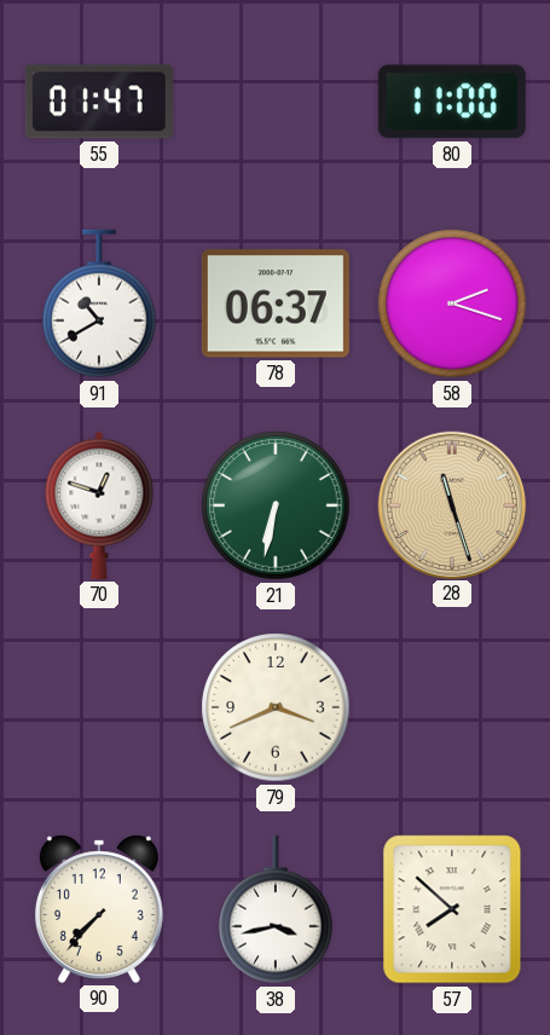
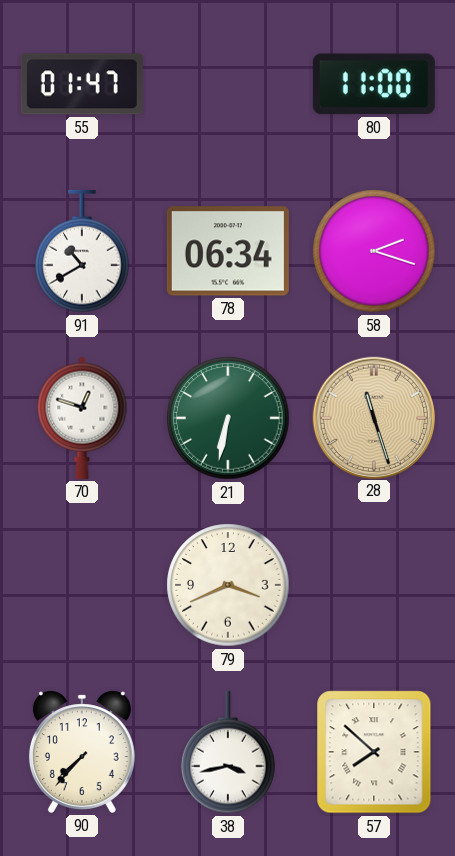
78: 06:37 -> 06:34 (228, 251)
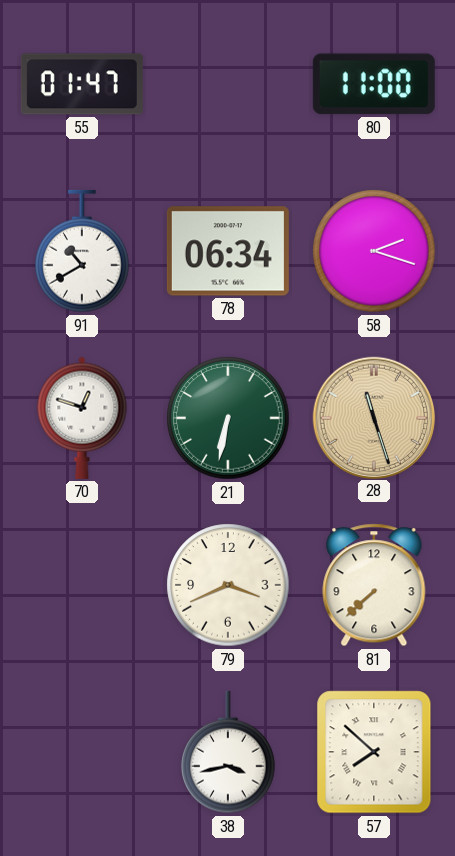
81: none -> 7:38 (374, 585)
90: 7:37 -> none (82, 752)
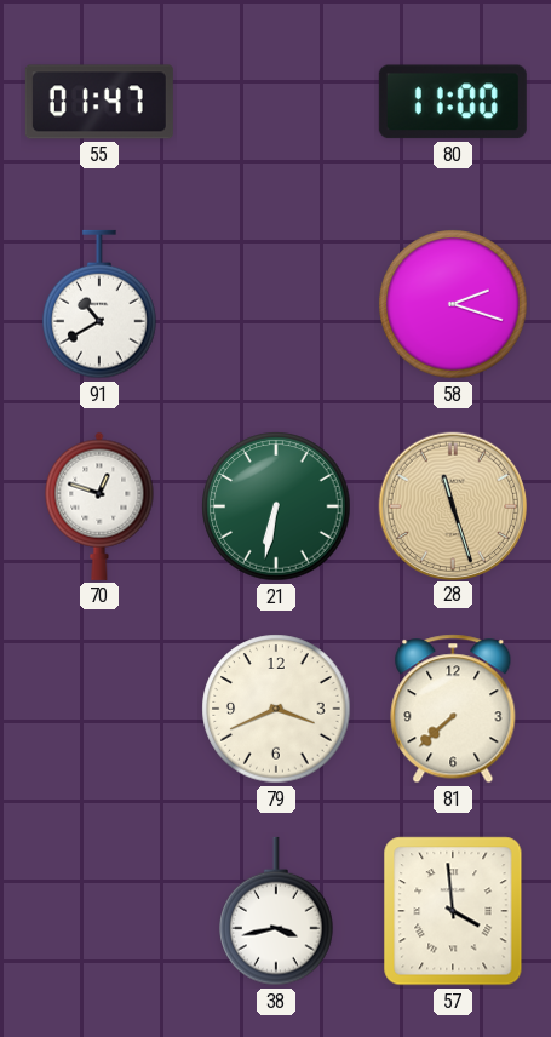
78: 06:34 -> none (228, 251)
57: 7:52 -> 3:59 (453, 911)
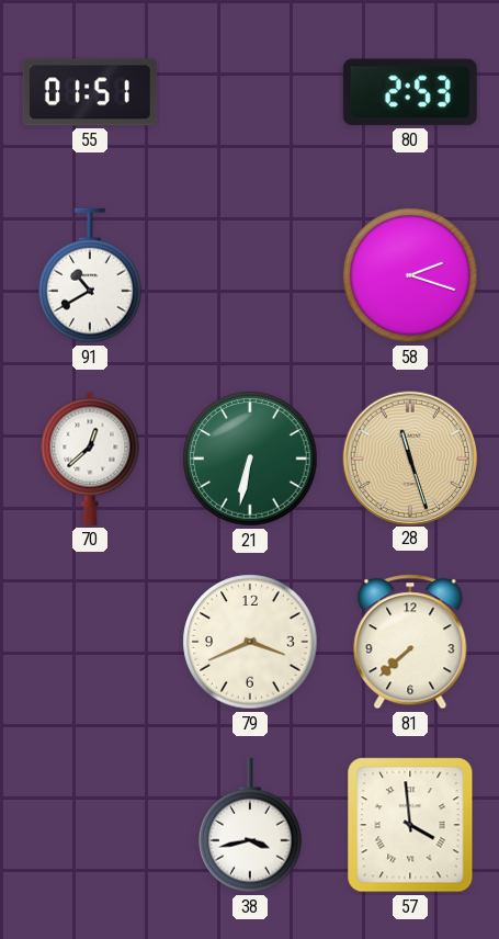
55: 01:47 -> 01:51 (90, 92)
80: 11:00 -> 2:53 (410, 92)
70: 12:48 -> 12:38 (90, 459)
